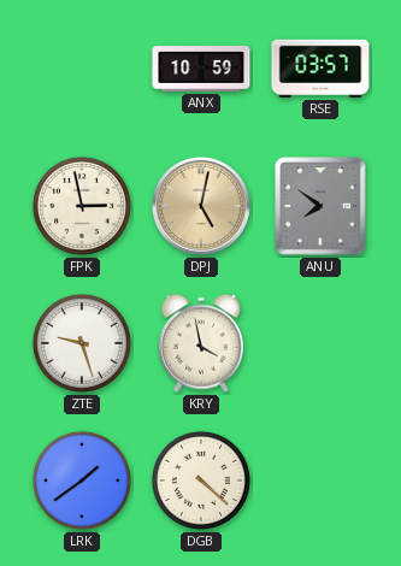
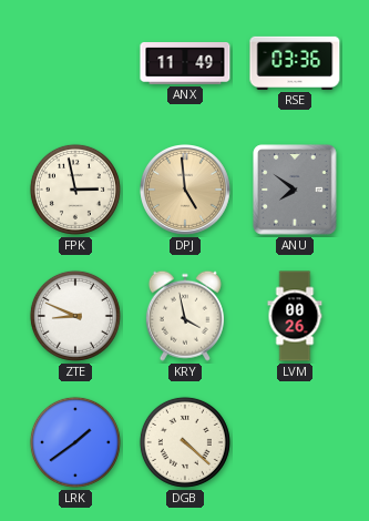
ANX: 10:59 -> 11:49 (185, 64)
RSE: 03:57 -> 03:36 (295, 63)
DPJ: 5:02 -> 4:59 (186, 191)
ZTE: 9:27 -> 8:49 (75, 316)
LVM: none -> 00:26 (295, 316)
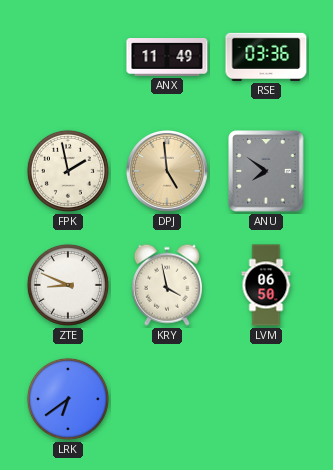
FPK: 2:58 -> 1:58 (68, 171)
LVM: 00:26 -> 06:50 (266, 285)
LRK: 1:39 -> 6:39 (68, 399)
DGB: 4:22 -> none (185, 442)
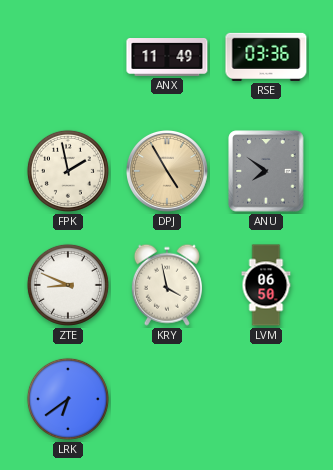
DPJ: 4:59 -> 4:55 (168, 172)
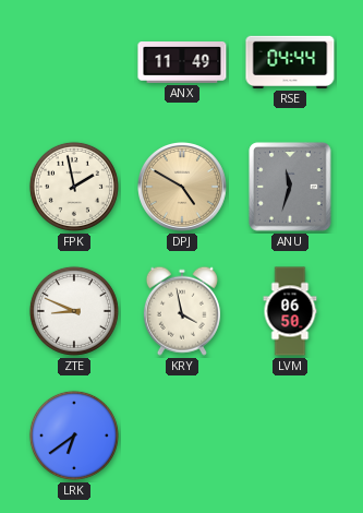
RSE: 03:36 -> 04:44 (290, 62)
DPJ: 4:55 -> 4:50 (183, 188)
ANU: 7:51 -> 11:33 (290, 187)
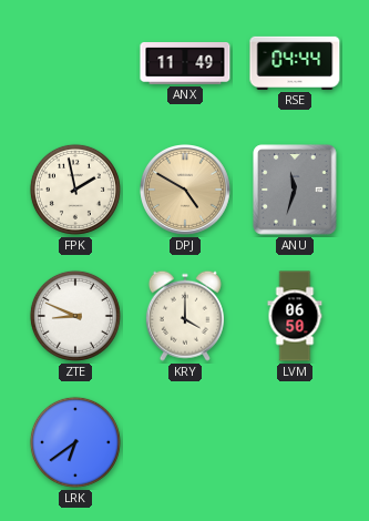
KRY: 3:58 -> 4:00 (185, 316)
